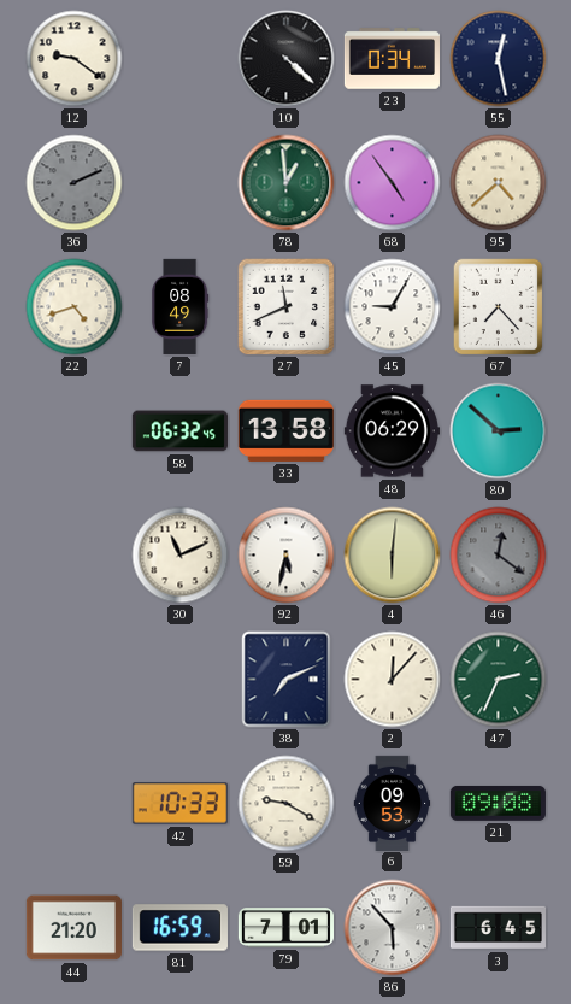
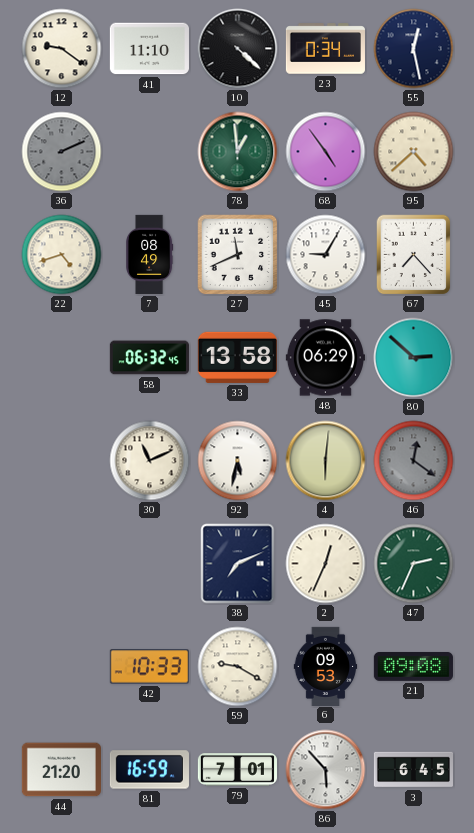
41: none -> 11:10 (149, 49)
2: 12:07 -> 12:34 (326, 564)
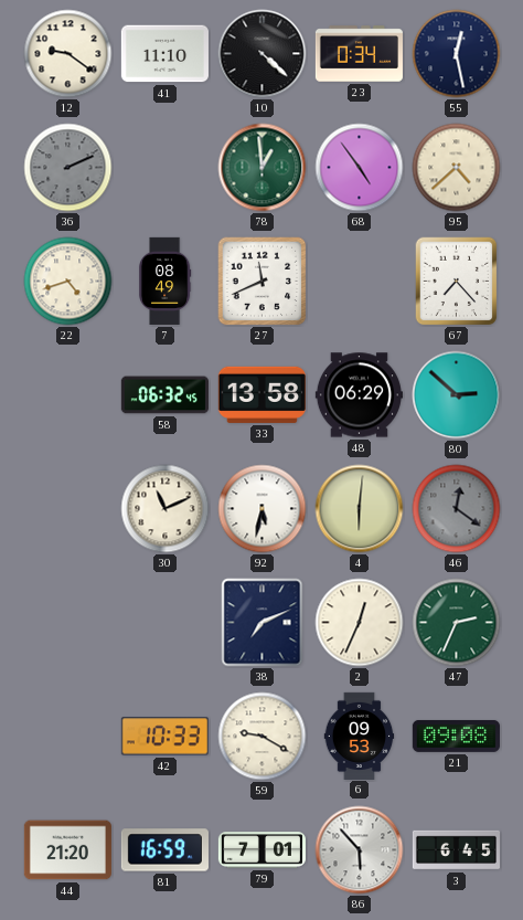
45: 9:05 -> none (326, 255)
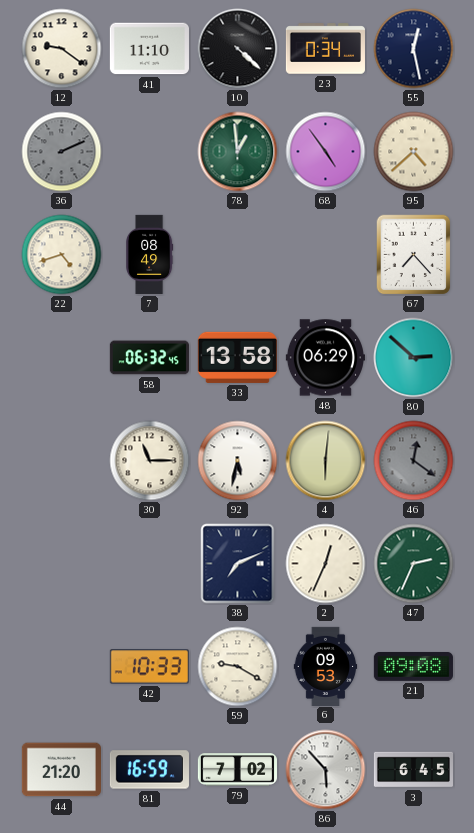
27: 11:41 -> none (263, 282)
30: 11:11 -> 11:15 (150, 461)
79: 7:01 -> 7:02 (237, 770)
